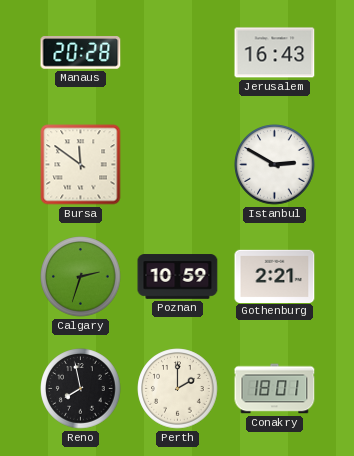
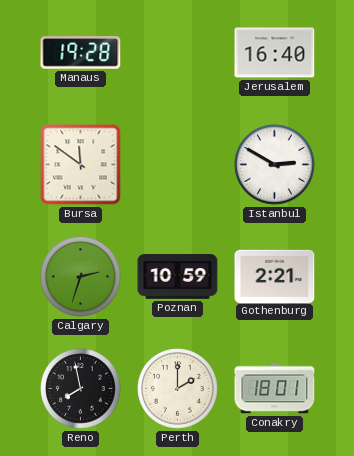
Manaus: 20:28 -> 19:28 (81, 53)
Jerusalem: 16:43 -> 16:40 (275, 53)
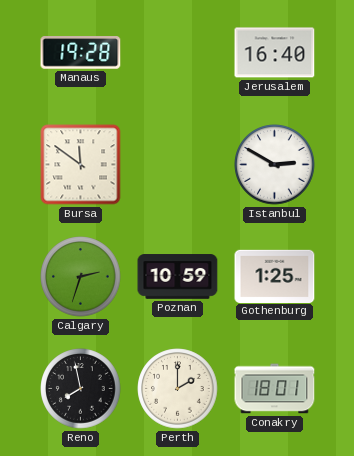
Gothenburg: 2:21 -> 1:25 (275, 276)
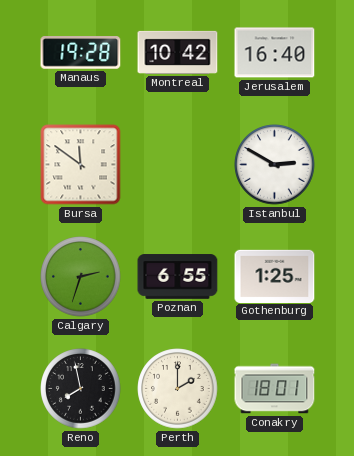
Montreal: none -> 10:42 (178, 52)
Poznan: 10:59 -> 6:55 (178, 277)
